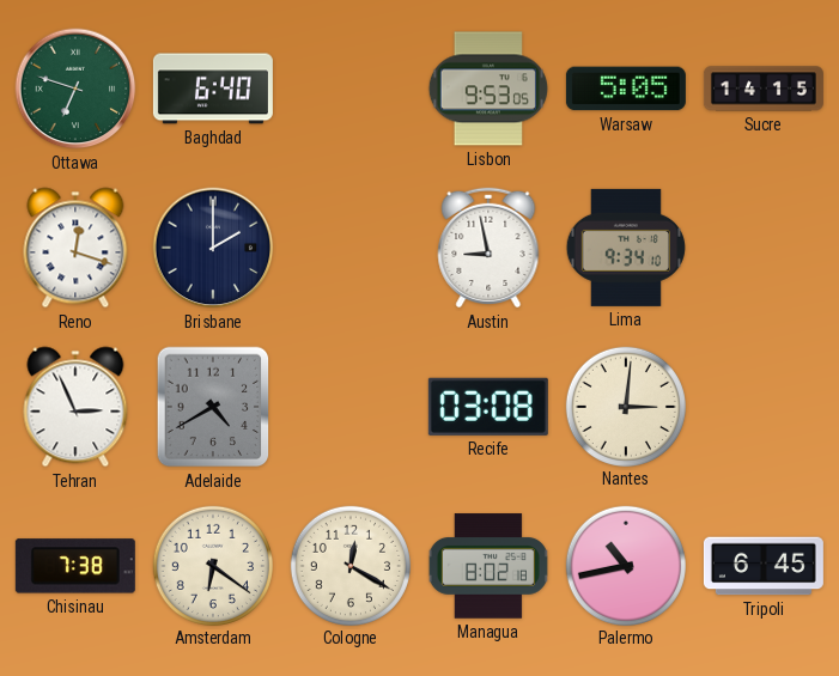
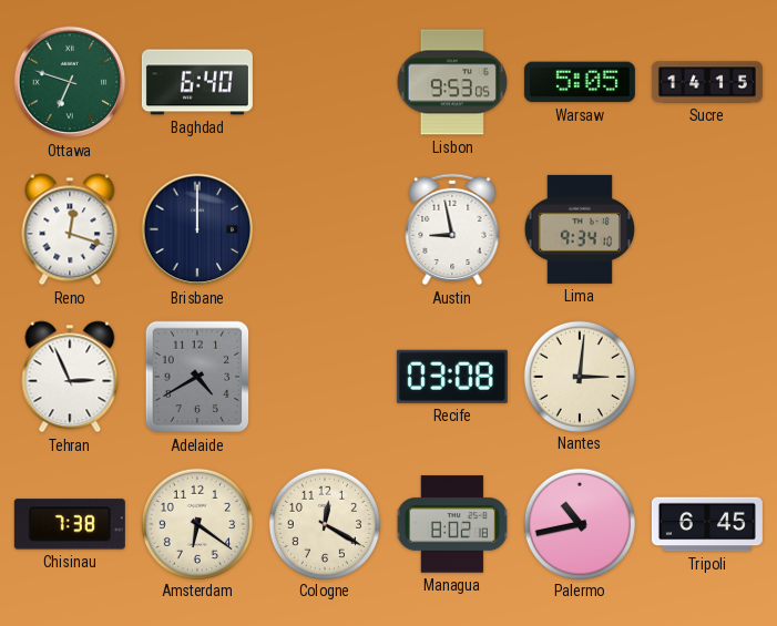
Brisbane: 2:00 -> 12:00 (197, 229)
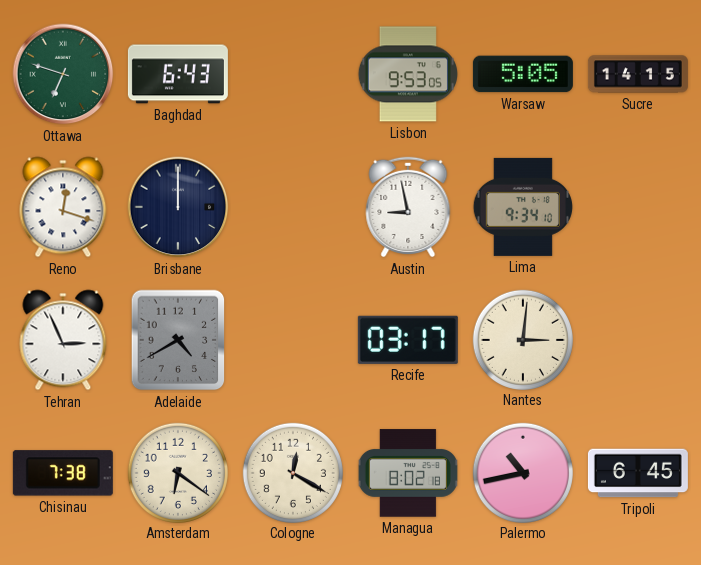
Baghdad: 6:40 -> 6:43 (178, 74)
Recife: 03:08 -> 03:17 (408, 340)
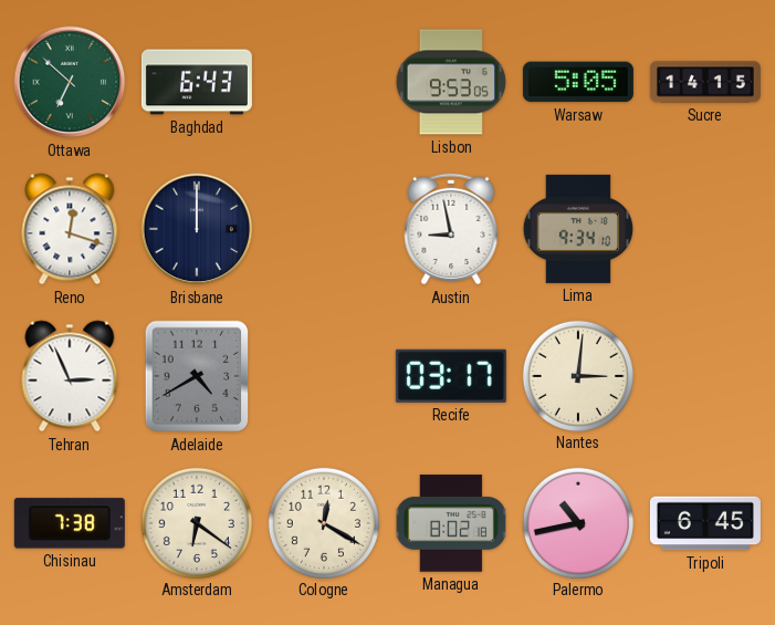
Ottawa: 6:48 -> 6:52 (70, 82)
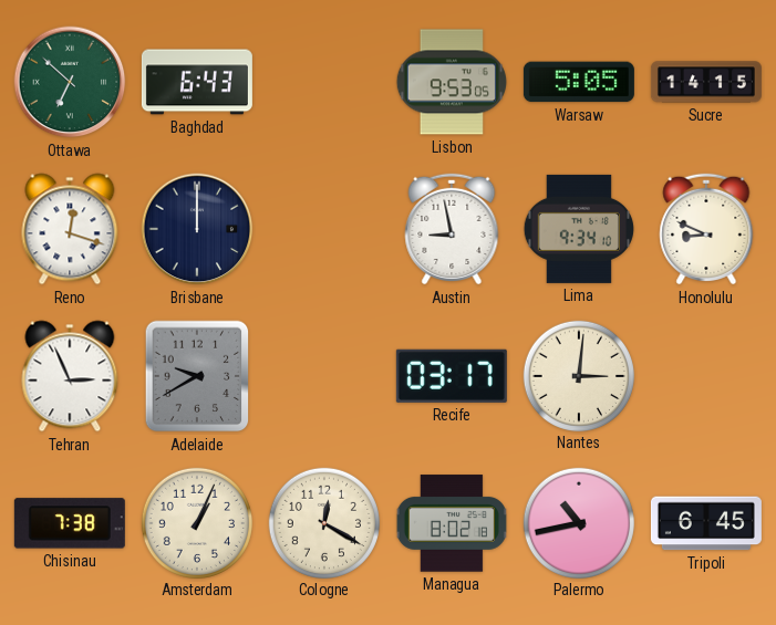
Honolulu: none -> 8:49 (706, 229)
Adelaide: 4:40 -> 9:40 (197, 376)
Amsterdam: 6:21 -> 1:04 (196, 522)
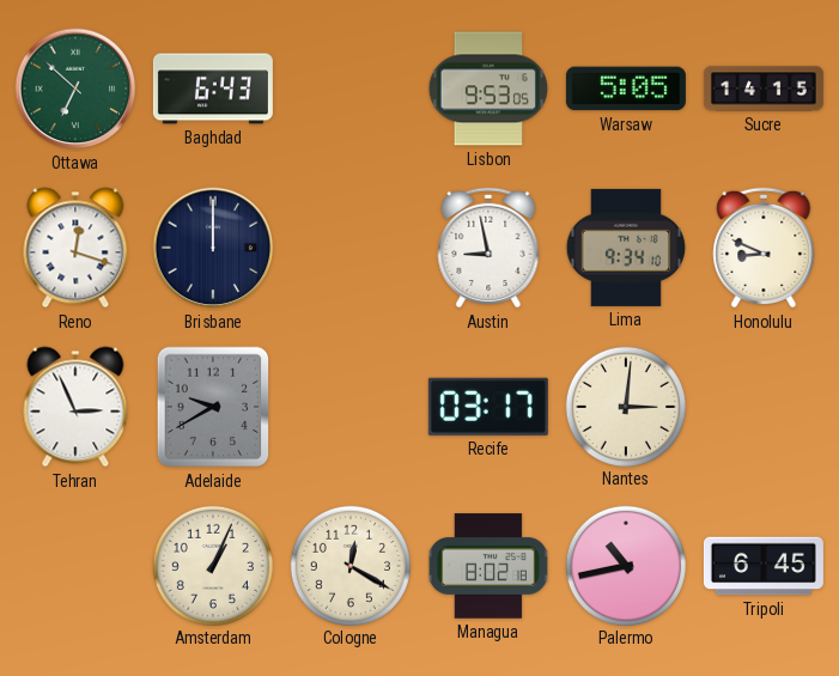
Chisinau: 7:38 -> none (70, 523)
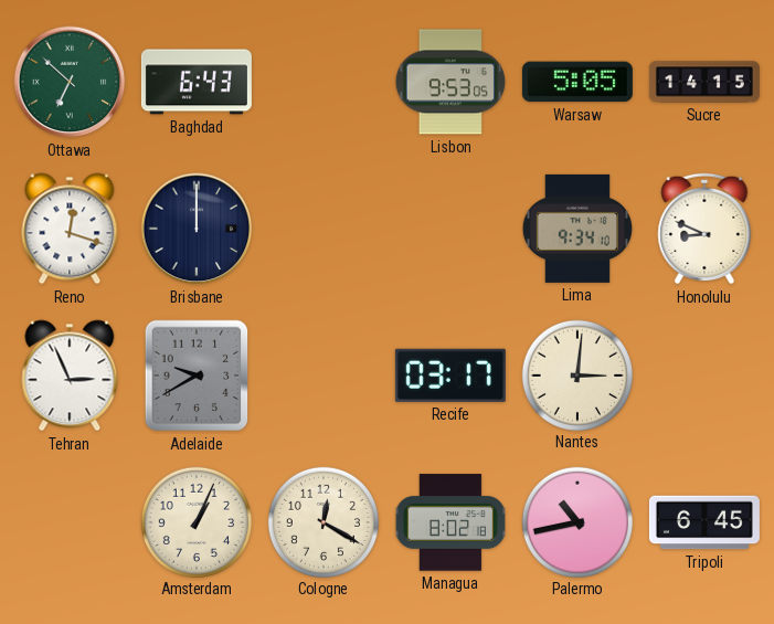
Austin: 8:58 -> none (488, 248)
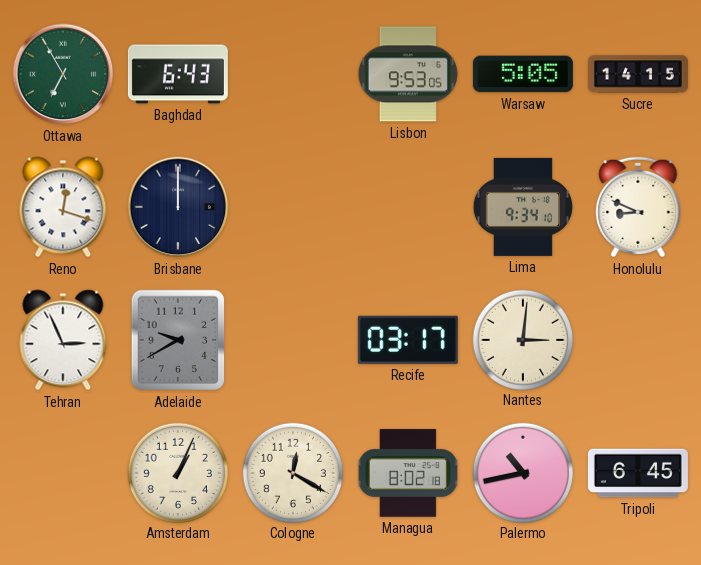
Ottawa: 6:52 -> 6:55 (63, 74)
